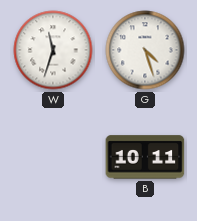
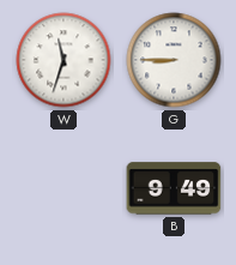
G: 4:27 -> 8:45 (174, 60)
B: 10:11 -> 9:49 (174, 188)
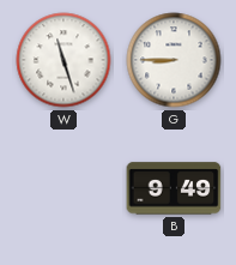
W: 11:33 -> 11:27 (63, 60)
